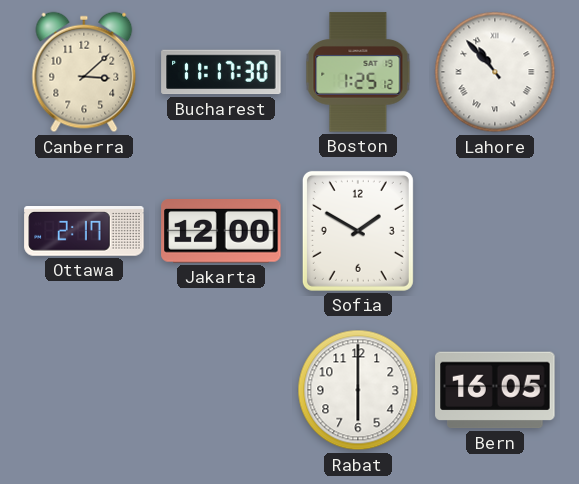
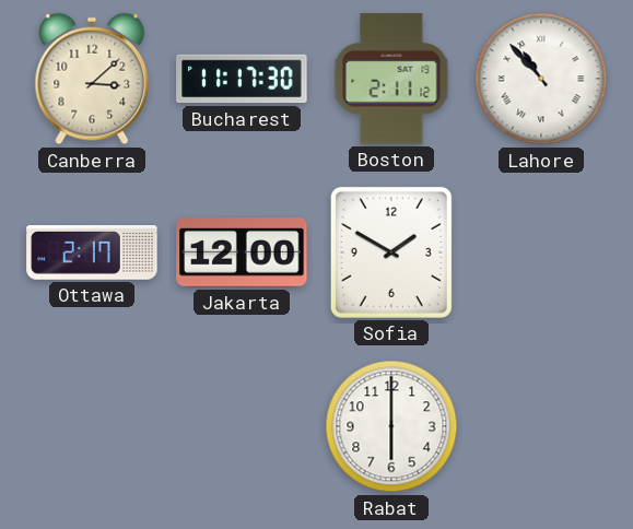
Boston: 1:25 -> 2:11 (391, 79)
Bern: 16:05 -> none (495, 390)
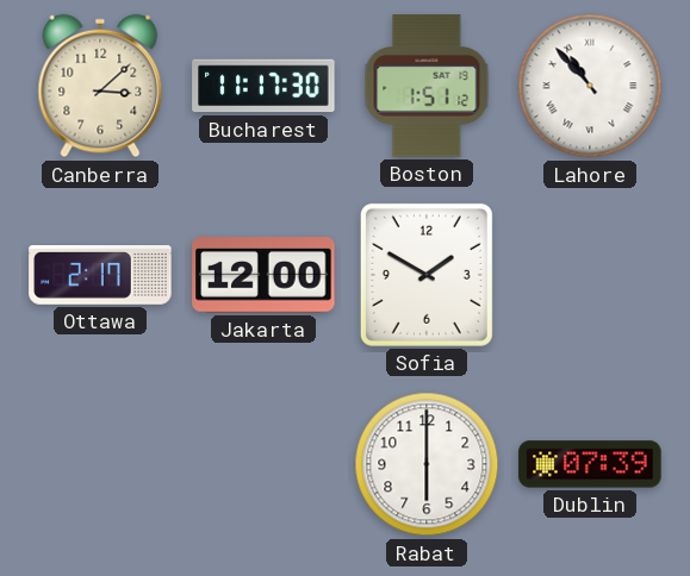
Boston: 2:11 -> 1:51 (427, 86)
Dublin: none -> 07:39 (590, 464)
